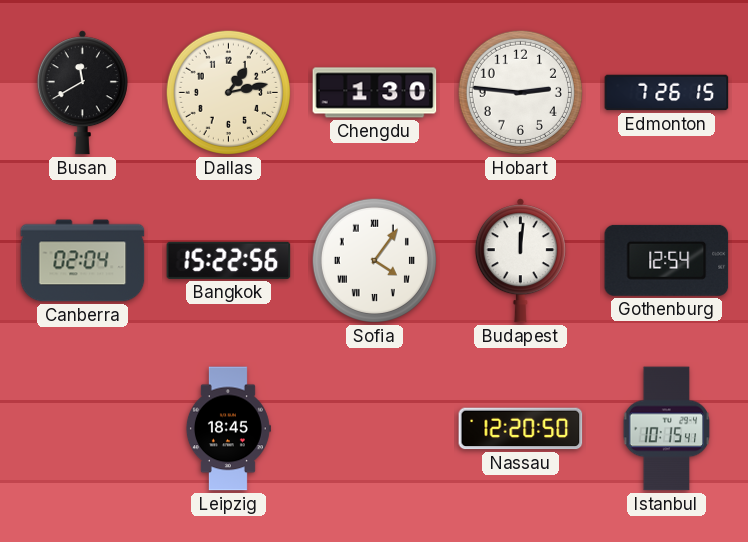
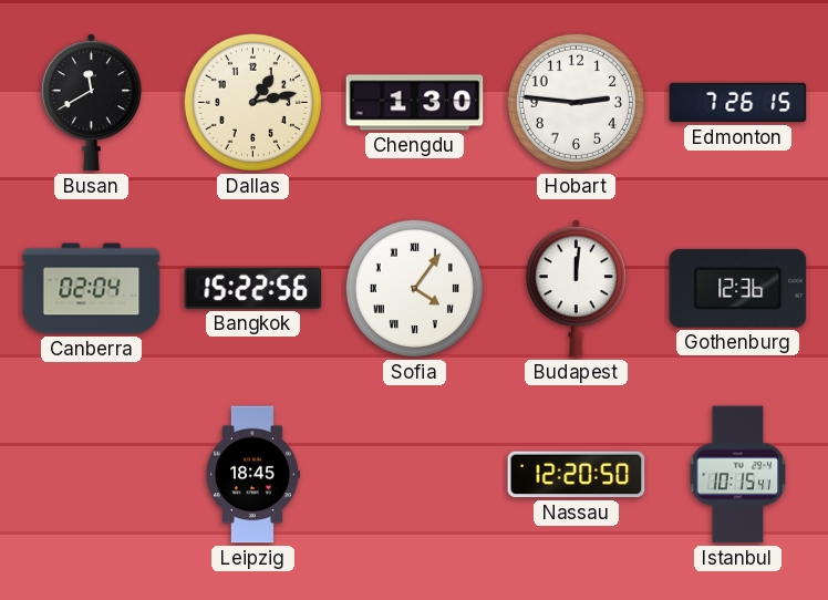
Gothenburg: 12:54 -> 12:36 (738, 288)
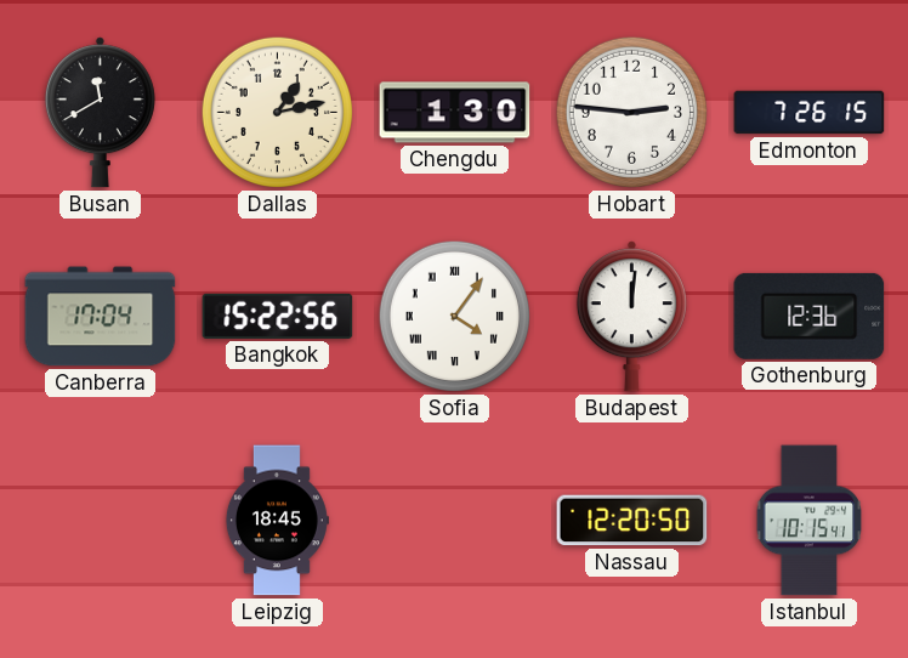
Canberra: 02:04 -> 17:04 (101, 317)
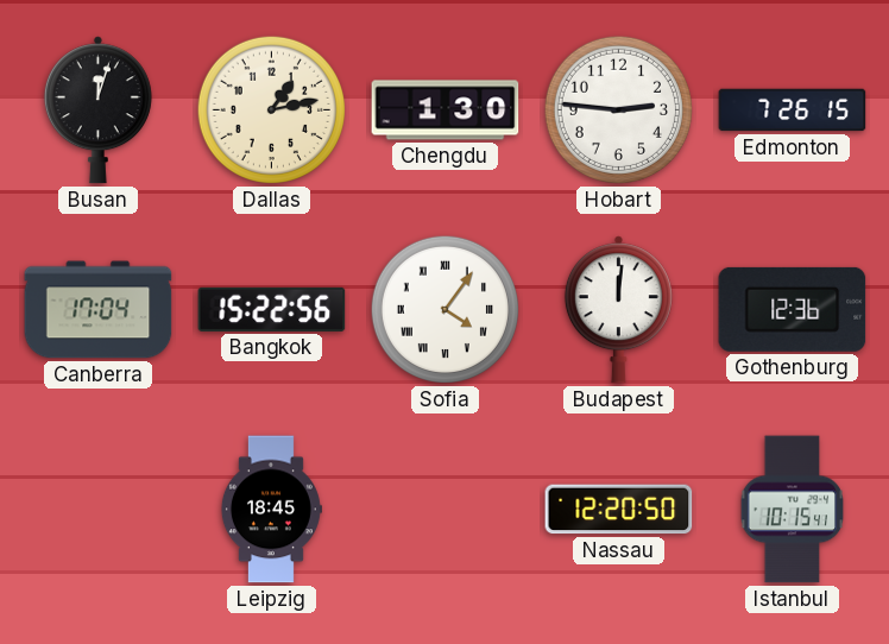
Busan: 11:40 -> 12:03 (97, 111)
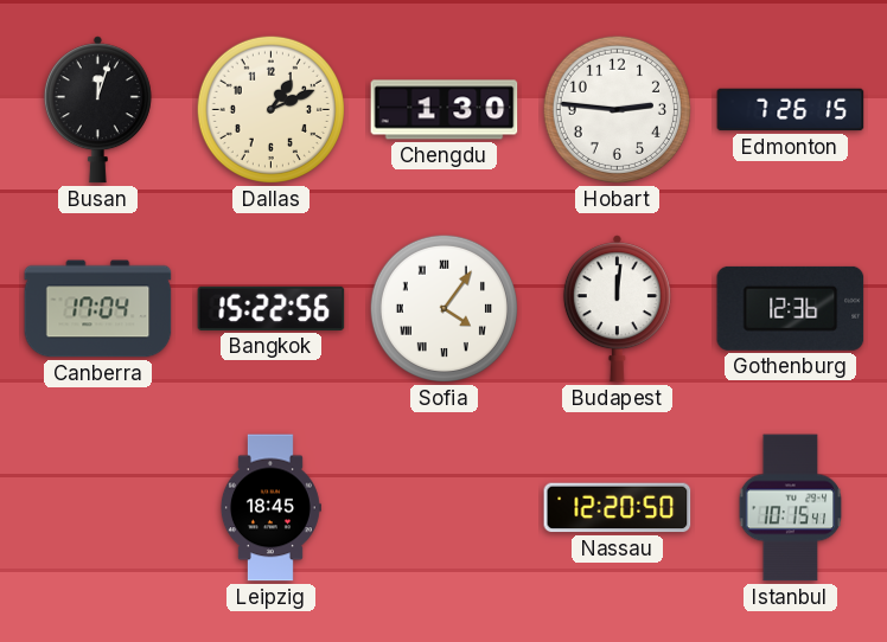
Dallas: 1:13 -> 1:11 (270, 109)
